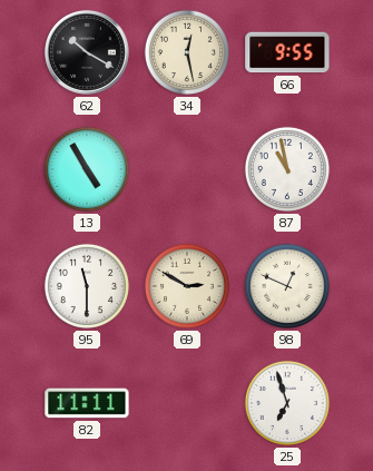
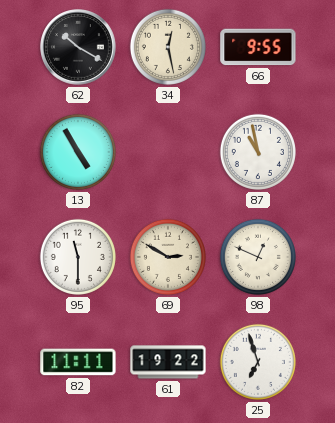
61: none -> 19:22 (168, 362)
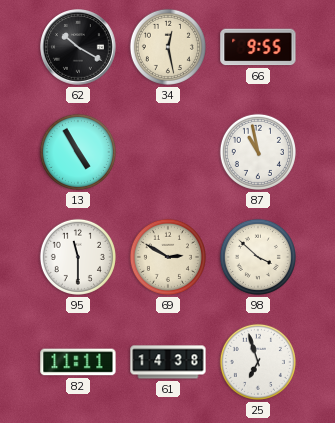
98: 12:49 -> 3:52 (258, 257)
61: 19:22 -> 14:38 (168, 362)
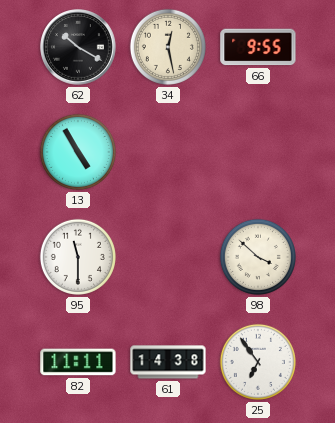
87: 10:58 -> none (258, 152)
69: 2:50 -> none (168, 257)
25: 6:57 -> 6:54 (258, 362)
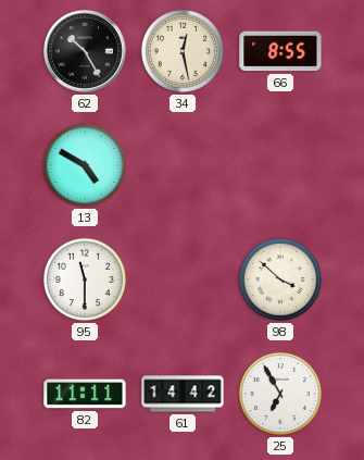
62: 10:20 -> 10:25 (85, 51)
66: 9:55 -> 8:55 (280, 51)
13: 4:55 -> 4:50 (85, 165)
61: 14:38 -> 14:42 (183, 394)
25: 6:54 -> 6:55 (280, 394)
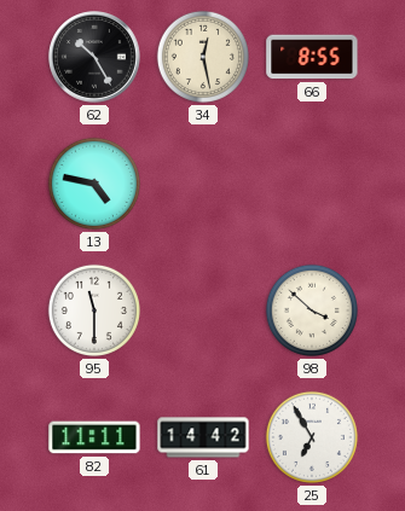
13: 4:50 -> 4:47 (94, 184)
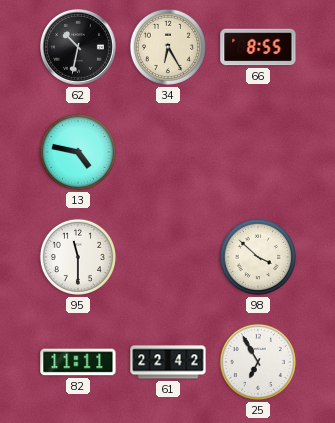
62: 10:25 -> 10:32 (78, 47)
34: 12:28 -> 6:25 (168, 47)
61: 14:42 -> 22:42 (168, 362)
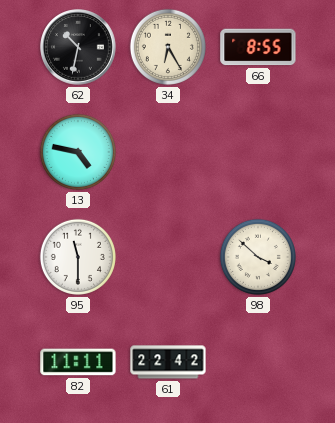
25: 6:55 -> none (258, 362)
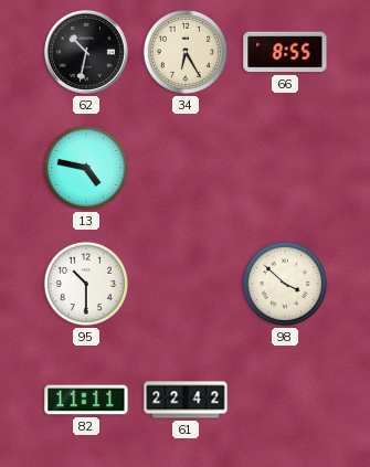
95: 11:30 -> 10:30 (86, 284)
